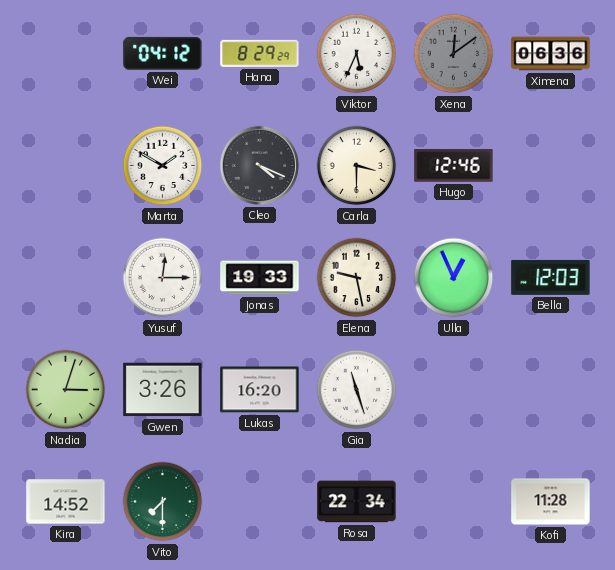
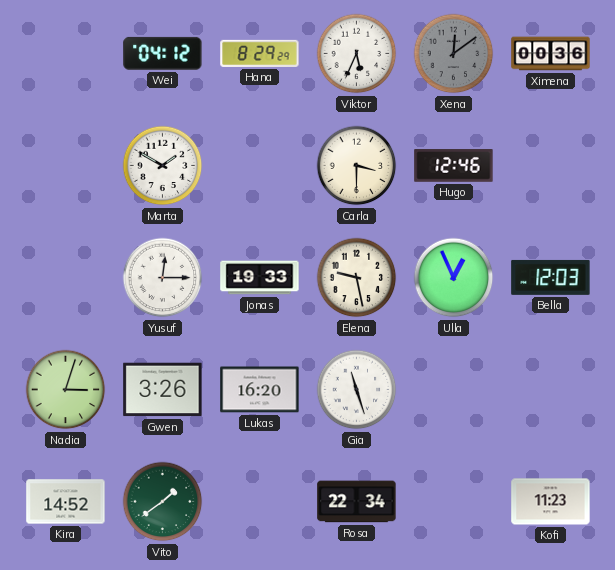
Ximena: 06:36 -> 00:36 (551, 54)
Cleo: 4:19 -> none (259, 165)
Vito: 7:30 -> 1:39 (163, 502)
Kofi: 11:28 -> 11:23 (551, 502)
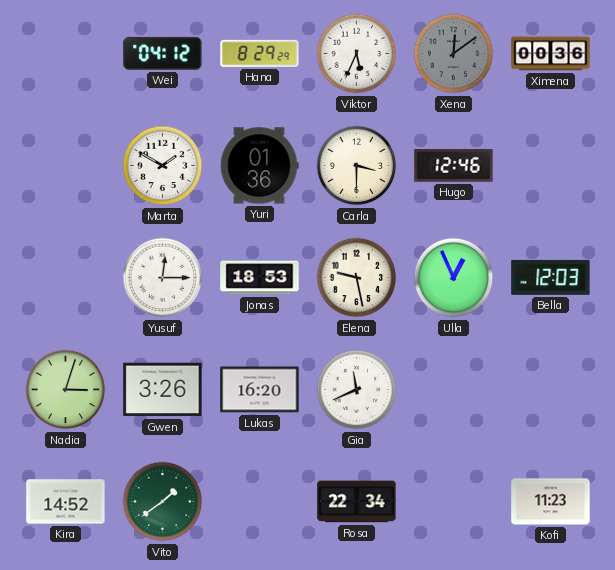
Yuri: none -> 01:36 (259, 166)
Jonas: 19:33 -> 18:53 (260, 278)
Gia: 11:27 -> 11:41 (357, 390)
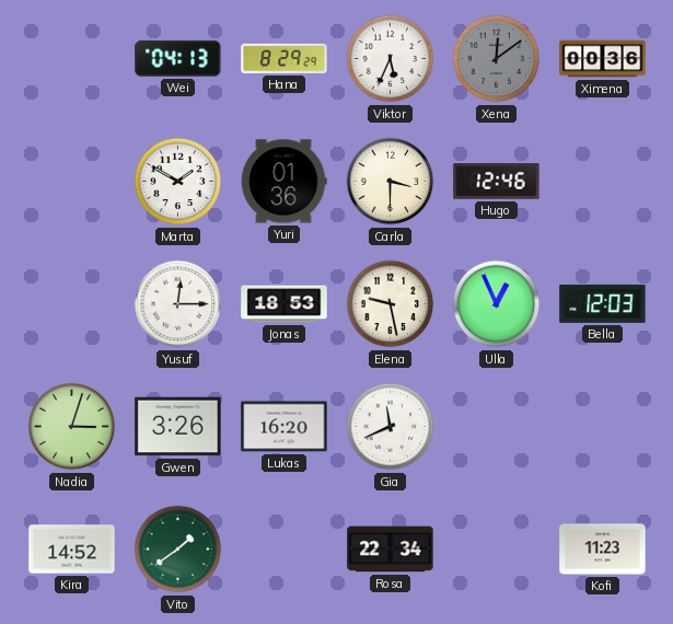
Wei: 04:12 -> 04:13 (178, 58)
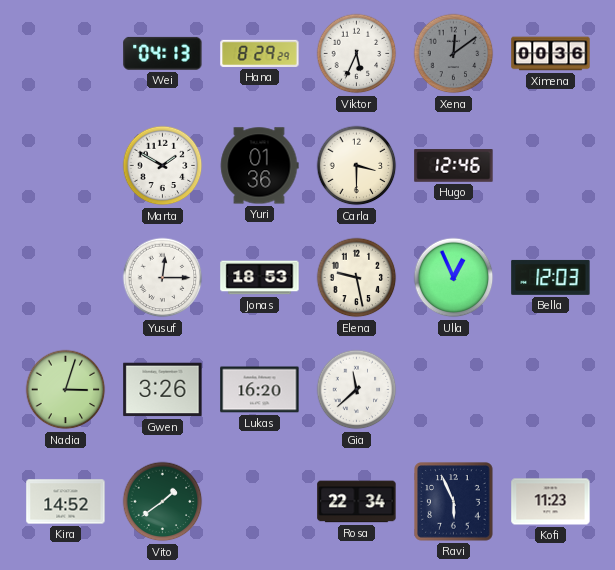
Gia: 11:41 -> 11:38 (357, 390)
Ravi: none -> 5:56 (454, 502)
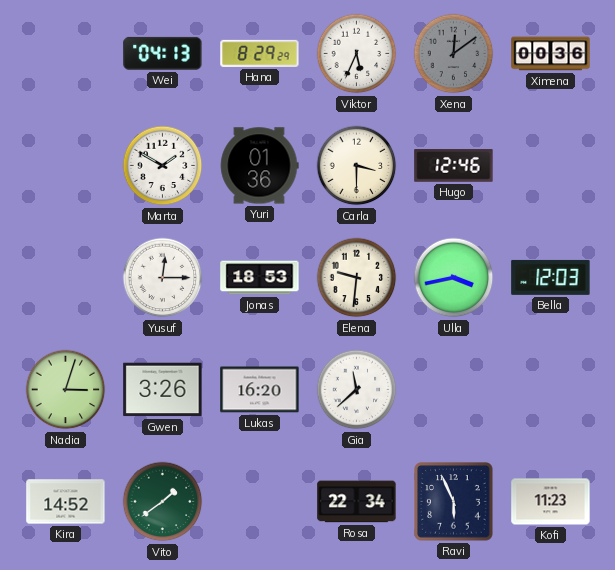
Elena: 9:28 -> 9:31 (357, 278)
Ulla: 12:56 -> 3:43 (454, 278)
